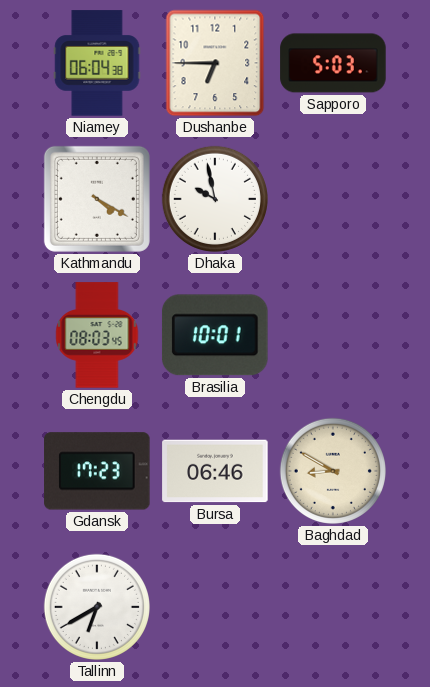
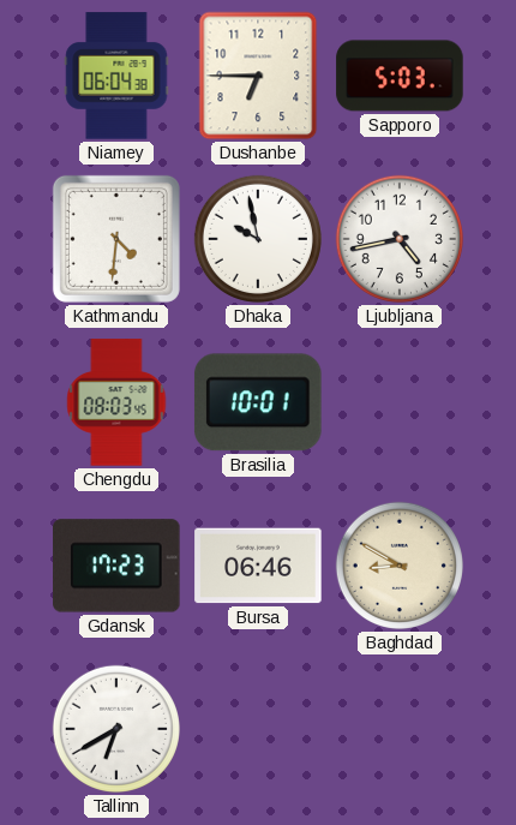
Kathmandu: 4:20 -> 4:31 (116, 239)
Ljubljana: none -> 4:43 (400, 239)
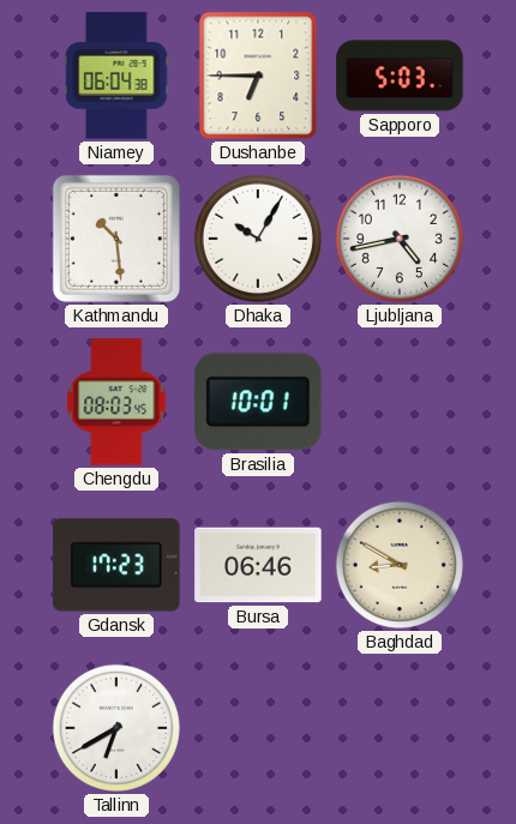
Kathmandu: 4:31 -> 10:29 (116, 239)
Dhaka: 9:58 -> 10:05 (258, 239)
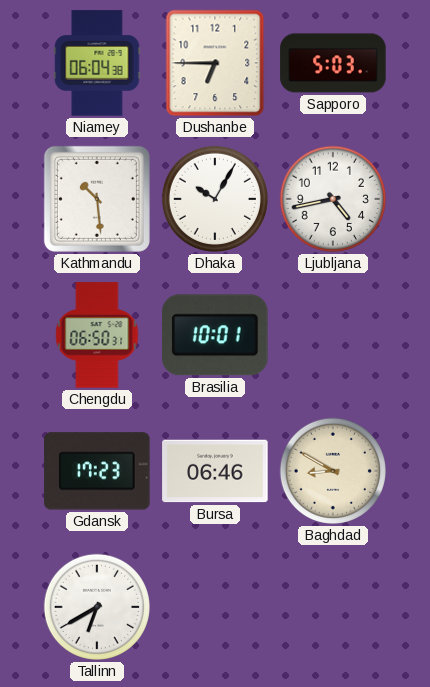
Chengdu: 08:03 -> 06:50 (97, 335)
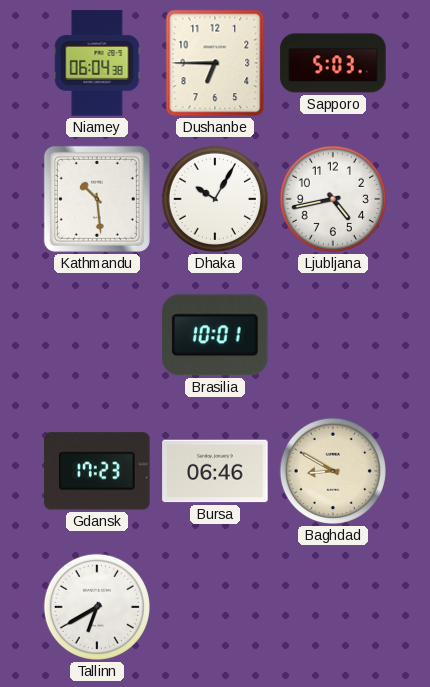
Chengdu: 06:50 -> none (97, 335)
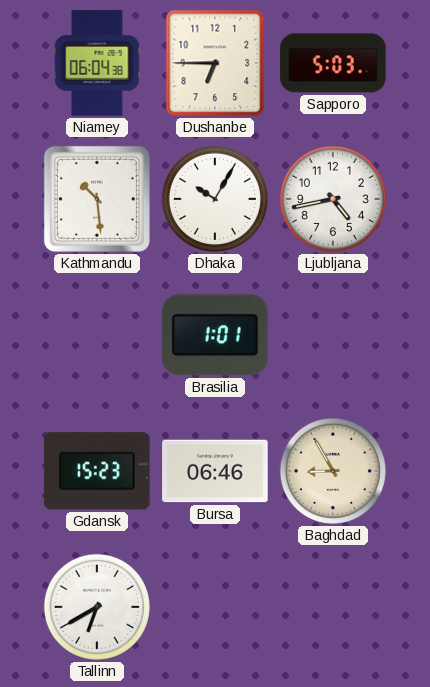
Brasilia: 10:01 -> 1:01 (215, 335)
Gdansk: 17:23 -> 15:23 (97, 471)
Baghdad: 8:50 -> 8:55 (333, 471)
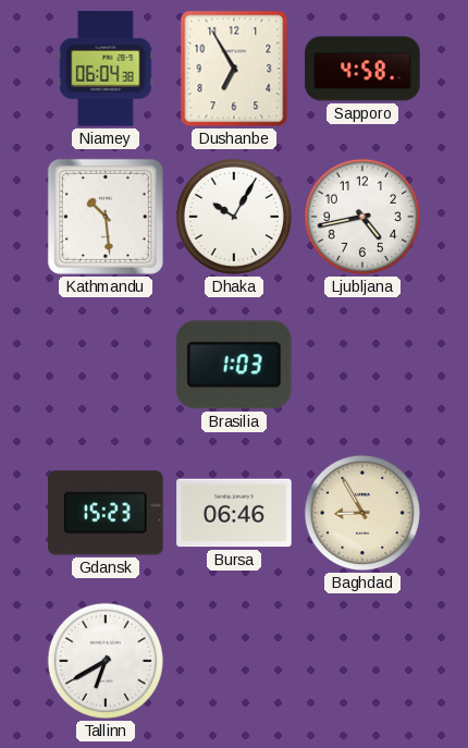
Dushanbe: 6:45 -> 6:55 (234, 69)
Sapporo: 5:03 -> 4:58 (362, 69)
Brasilia: 1:01 -> 1:03 (234, 365)
